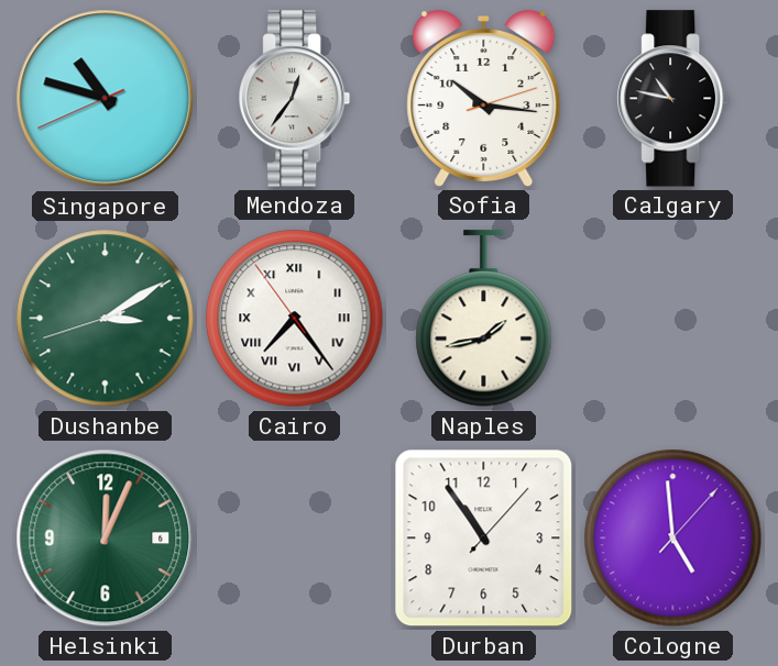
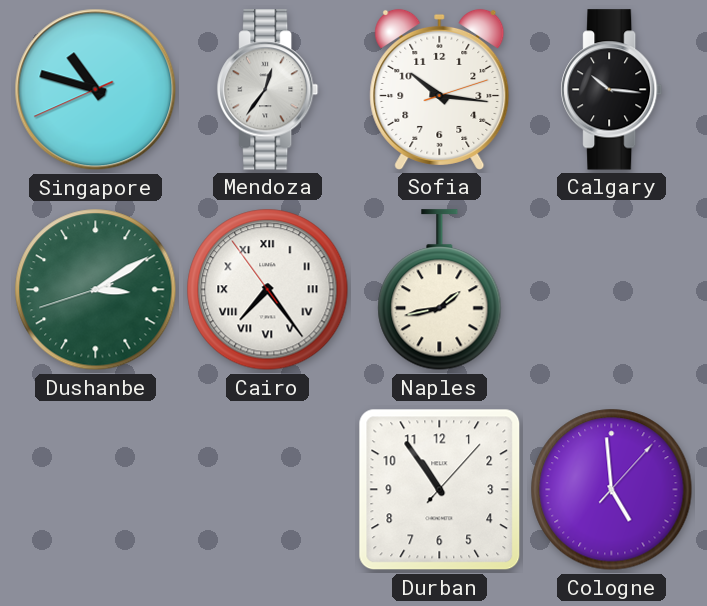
Calgary: 10:47 -> 10:16 (612, 90)
Helsinki: 12:04 -> none (106, 539)
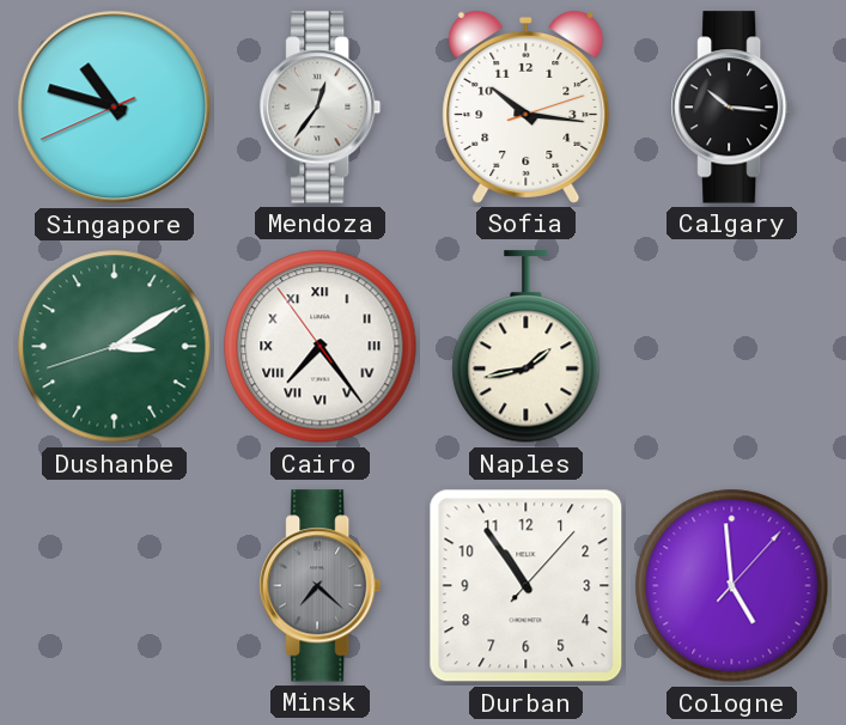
Minsk: none -> 7:22 (321, 586)
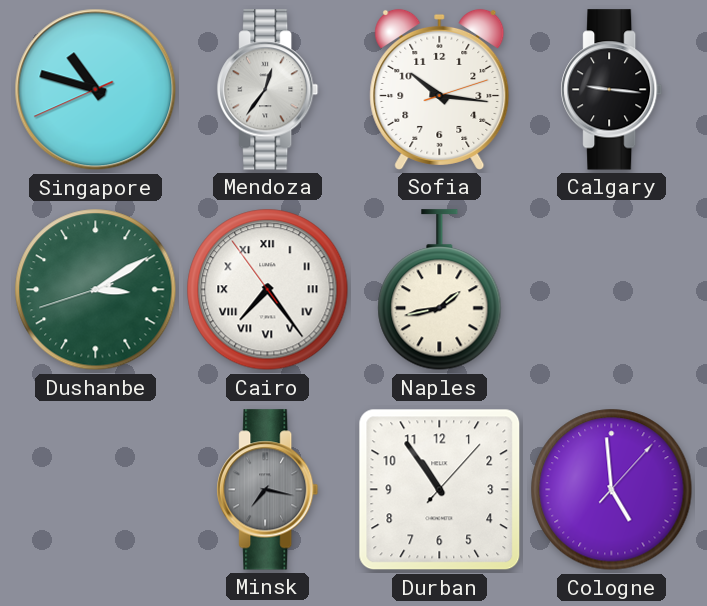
Calgary: 10:16 -> 9:16 (612, 90)
Minsk: 7:22 -> 7:17 (268, 490)
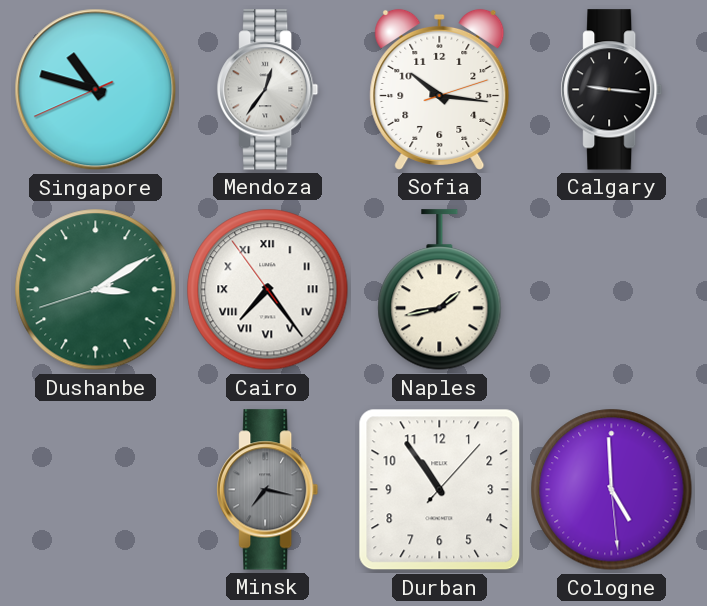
Cologne: 4:59:07 -> 4:59:29 (612, 490)
